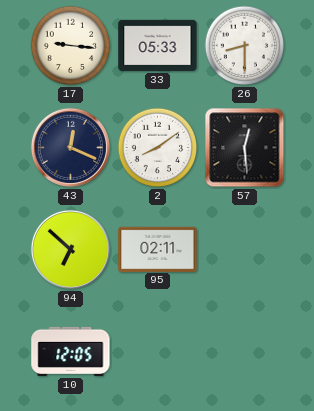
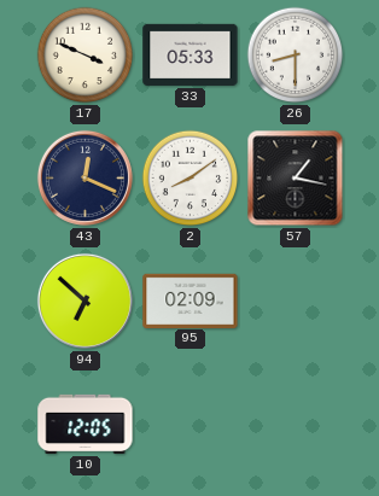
17: 9:16 -> 3:49 (86, 56)
57: 12:29 -> 1:17 (296, 179)
95: 02:11 -> 02:09 (191, 300)
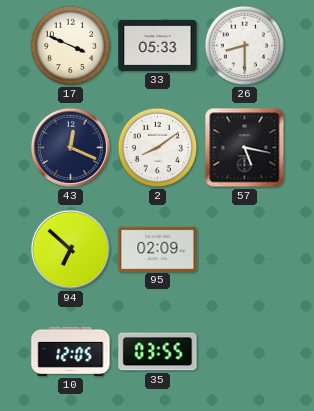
57: 1:17 -> 5:17 (245, 148)
35: none -> 03:55 (158, 352)
